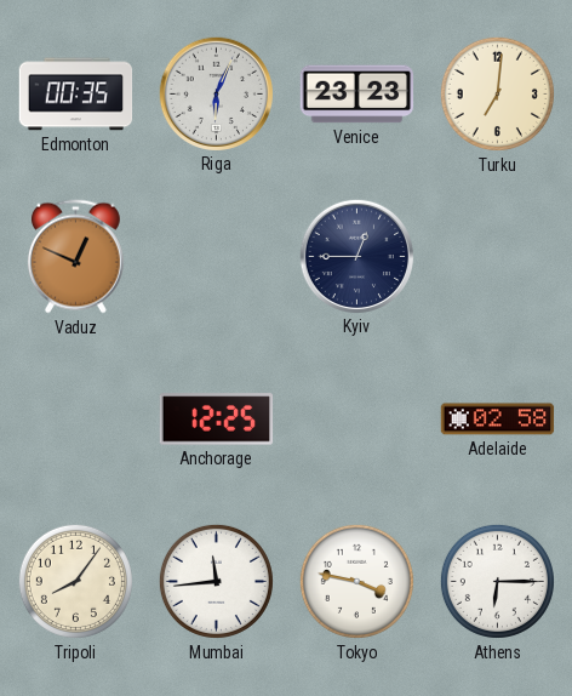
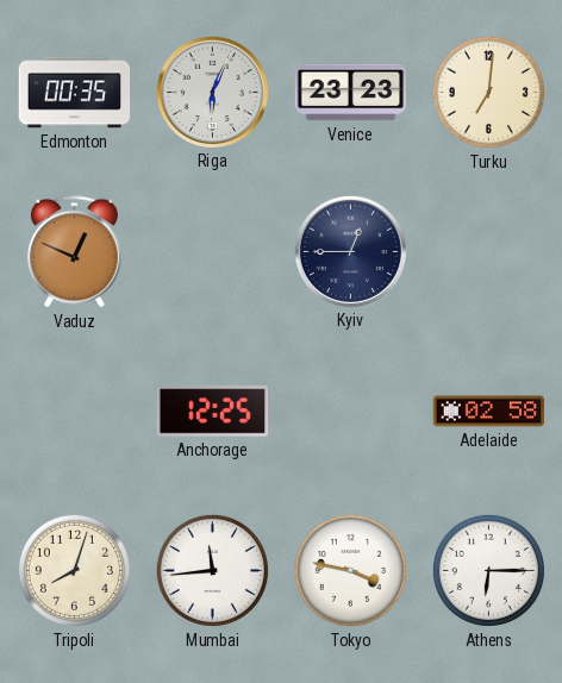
Tripoli: 8:06 -> 8:03 (74, 570)
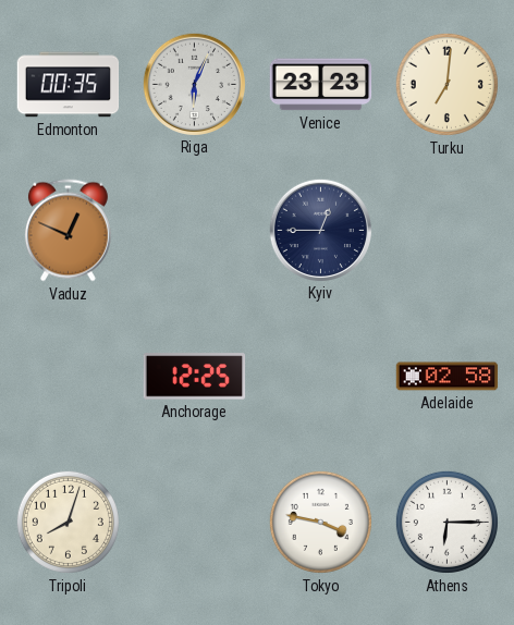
Mumbai: 11:44 -> none (212, 570)
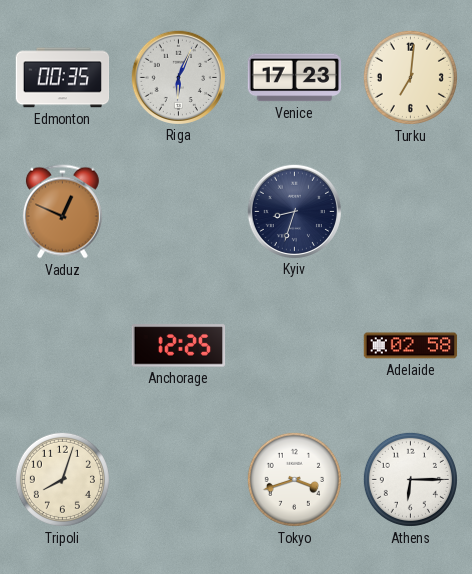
Venice: 23:23 -> 17:23 (295, 78)
Kyiv: 12:45 -> 8:33 (294, 211)
Tokyo: 3:47 -> 3:42 (294, 479)
